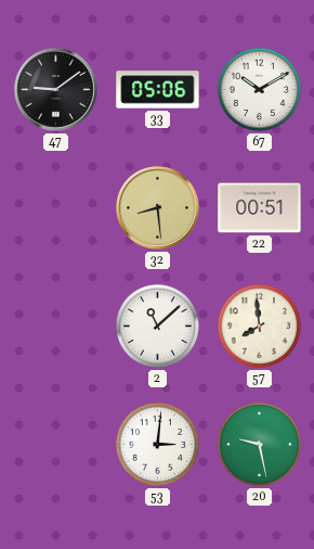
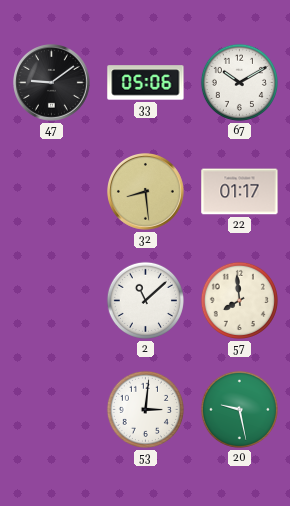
22: 00:51 -> 01:17 (240, 192)
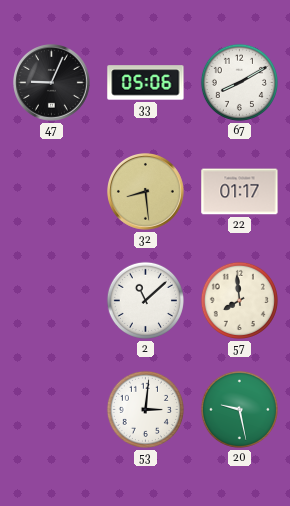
47: 9:09 -> 9:04 (52, 83)
67: 10:10 -> 8:10 (239, 82)
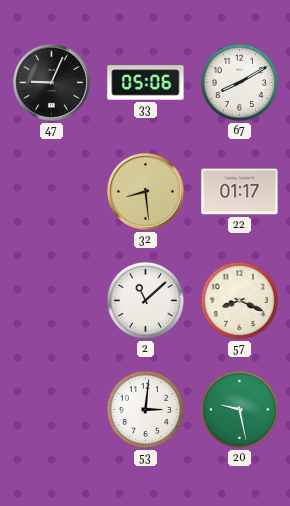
57: 7:59 -> 8:19 (239, 300)
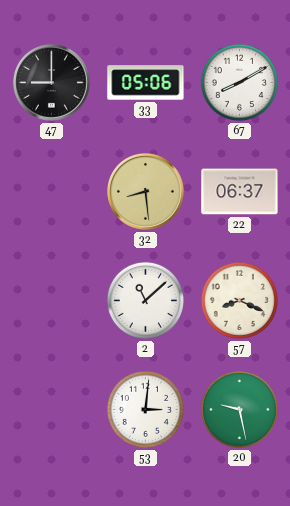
47: 9:04 -> 9:00 (52, 83)
22: 01:17 -> 06:37 (240, 192)
